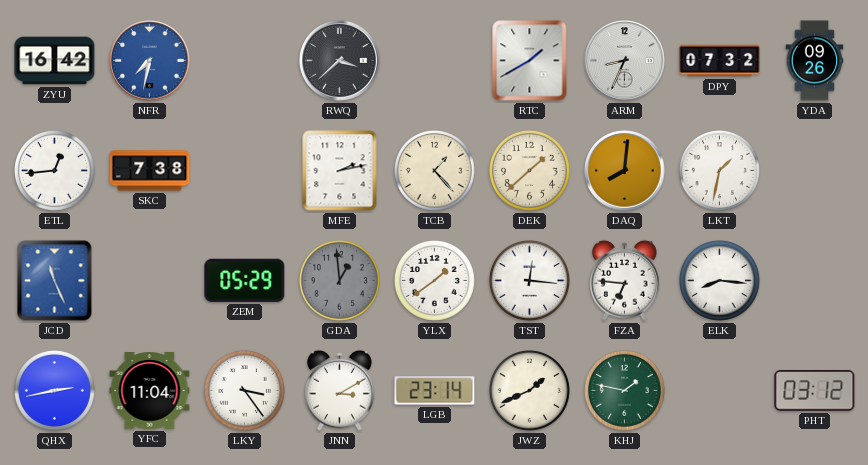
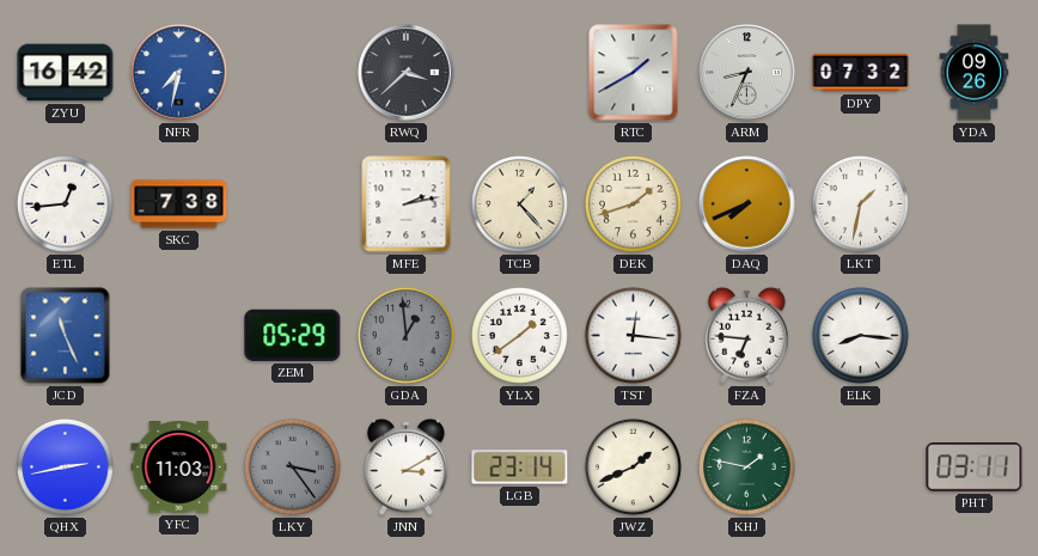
DEK: 1:38 -> 1:42 (633, 203)
DAQ: 8:01 -> 7:41 (747, 204)
YFC: 11:04 -> 11:03 (179, 468)
LKY dial: white -> grey (292, 466)
PHT: 03:12 -> 03:11 (975, 468)
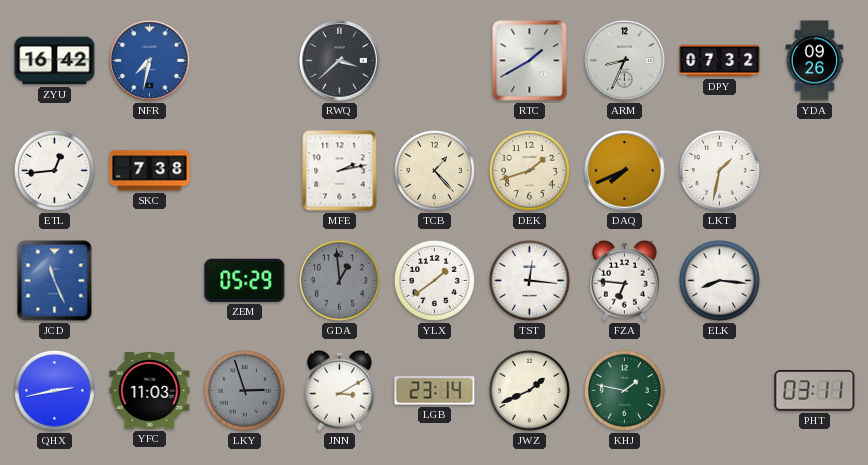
LKY: 3:24 -> 2:57 (244, 390)
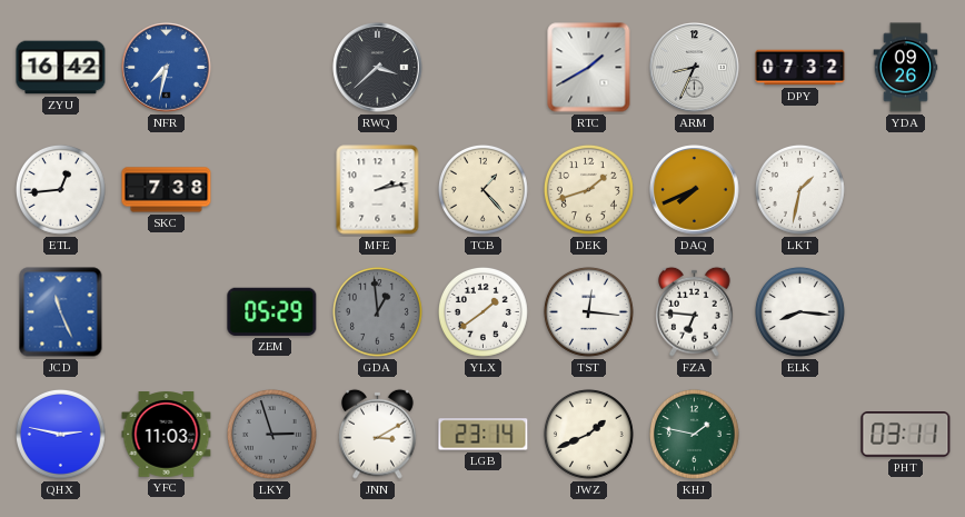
QHX: 2:43 -> 2:47 (60, 434)
